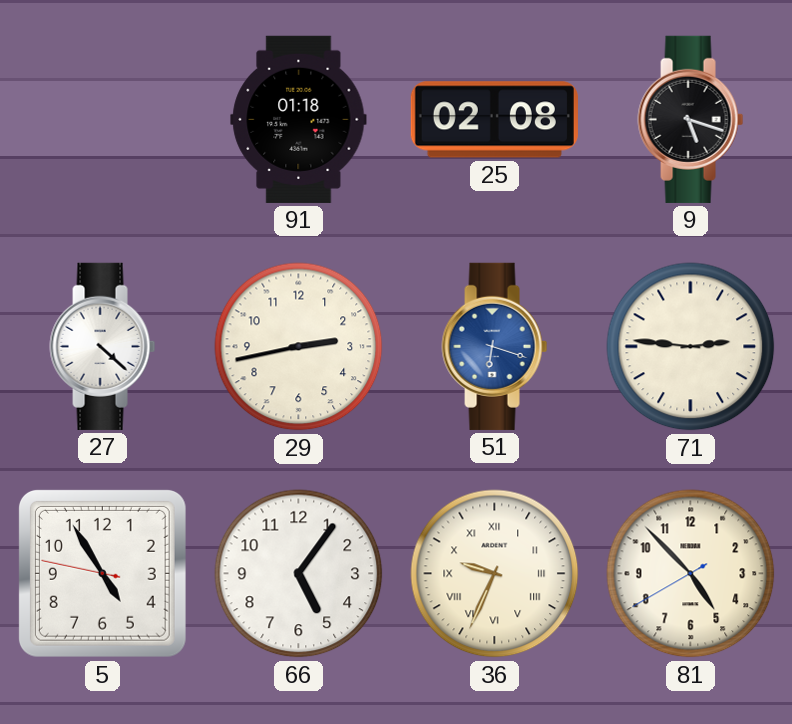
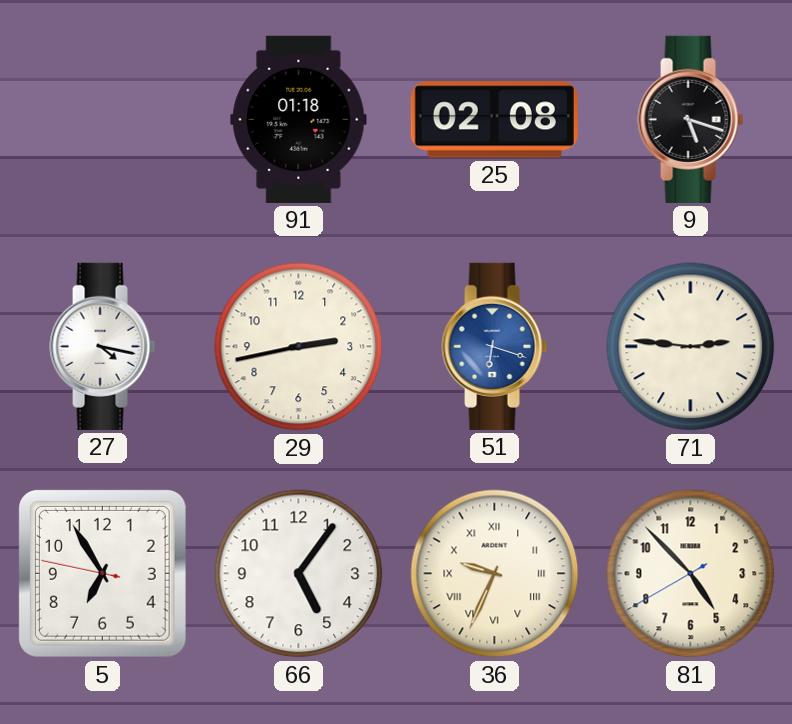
27: 4:22 -> 4:17 (103, 346)
5: 4:54 -> 6:54 (102, 573)
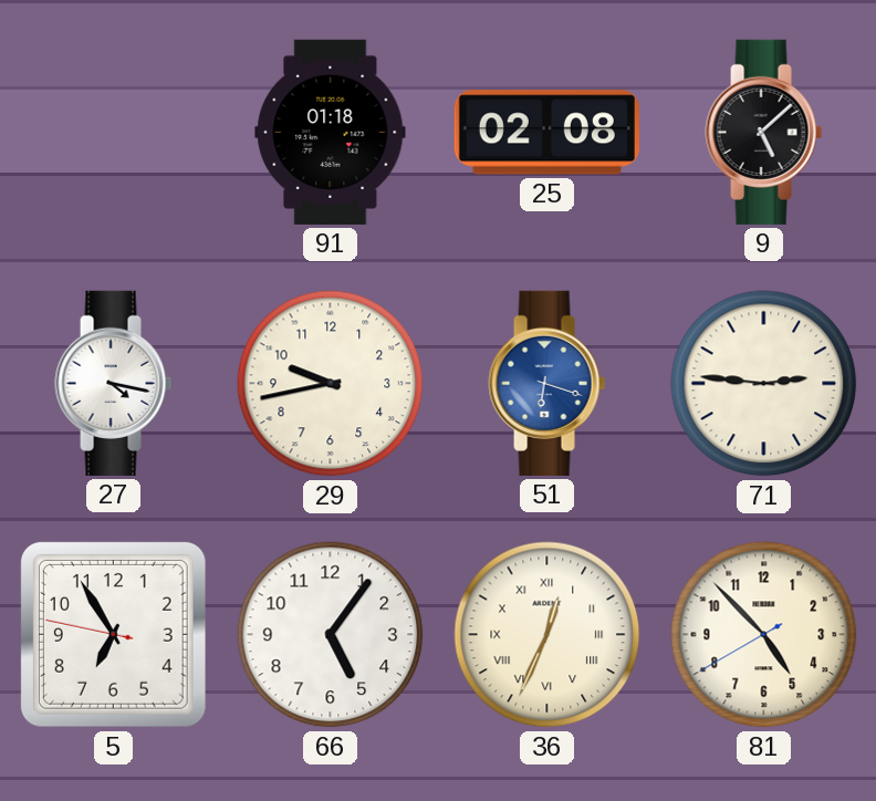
9: 5:18 -> 5:08 (764, 132)
29: 2:43 -> 9:43 (331, 384)
36: 9:34 -> 12:34 (547, 635)
